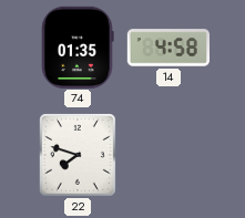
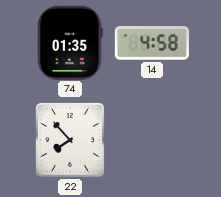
22: 7:48 -> 7:53 (71, 141)
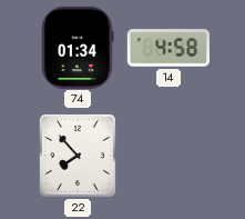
74: 01:35 -> 01:34 (78, 47)
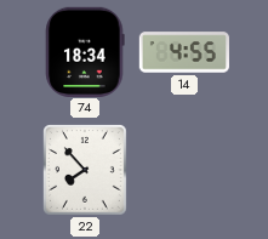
74: 01:34 -> 18:34 (85, 51)
14: 4:58 -> 4:55 (183, 52)
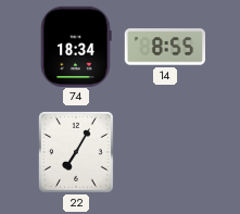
14: 4:55 -> 8:55 (164, 47)
22: 7:53 -> 7:05 (77, 153)
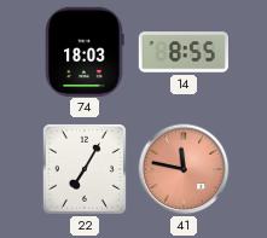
74: 18:34 -> 18:03 (85, 51)
41: none -> 11:47 (184, 169)
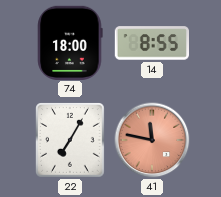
74: 18:03 -> 18:00 (70, 42)
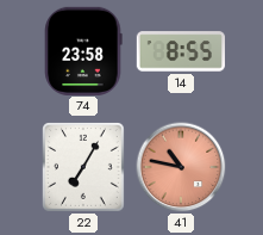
74: 18:00 -> 23:58 (83, 50)
41: 11:47 -> 10:47 (181, 167)
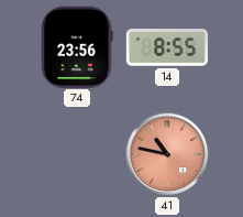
74: 23:58 -> 23:56 (77, 46)
22: 7:05 -> none (84, 168)
